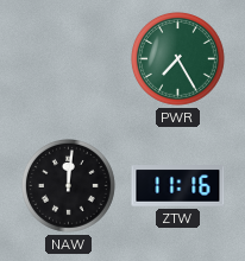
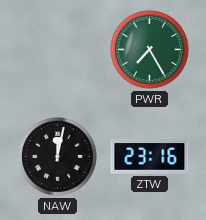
NAW: 12:01 -> 12:02 (58, 157)
ZTW: 11:16 -> 23:16 (150, 157)
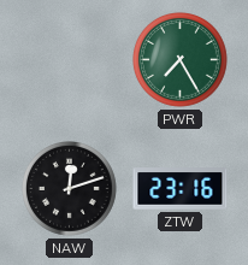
NAW: 12:02 -> 12:12 (70, 189)
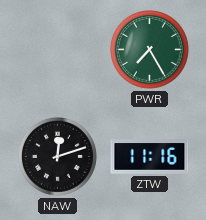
ZTW: 23:16 -> 11:16 (150, 157)
